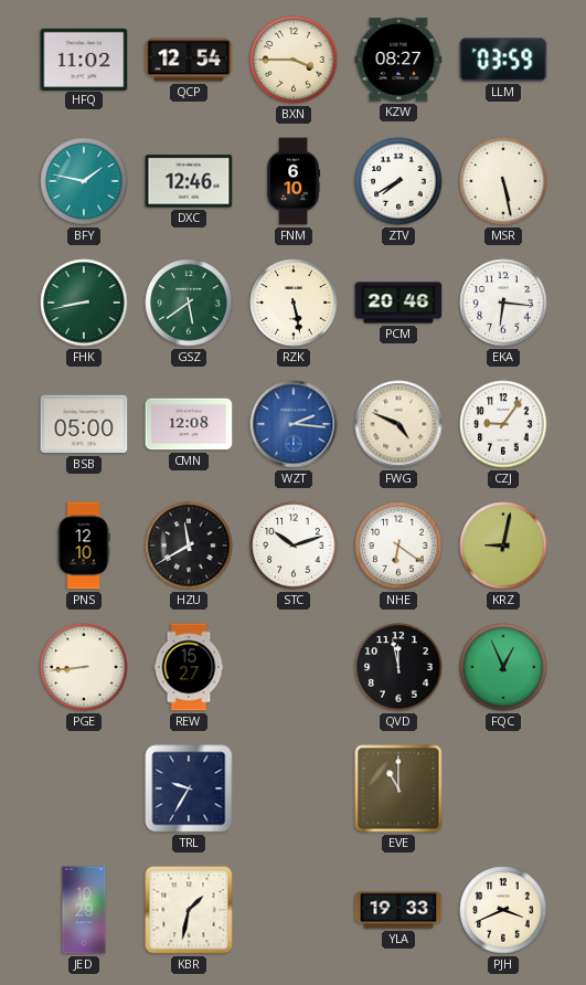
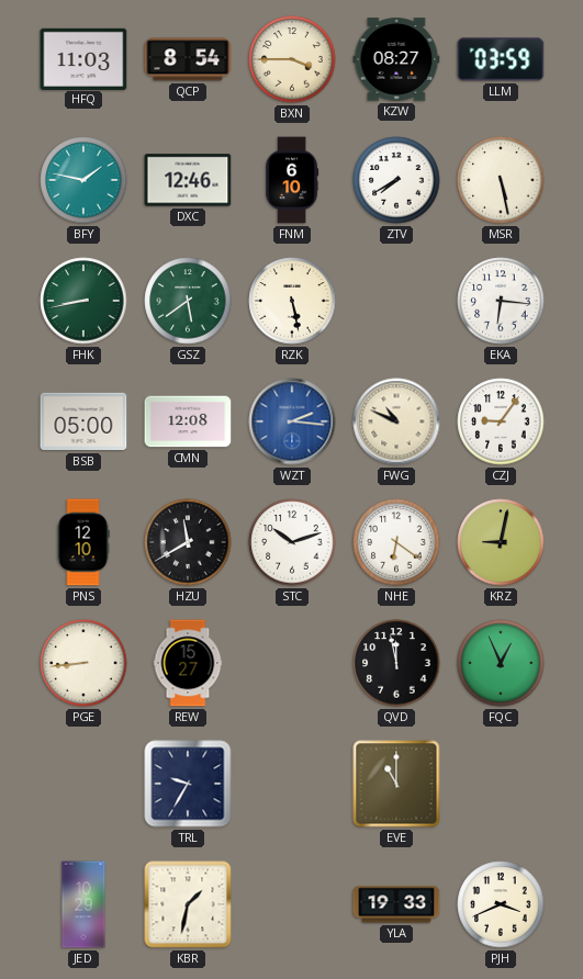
HFQ: 11:02 -> 11:03 (83, 58)
QCP: 12:54 -> 8:54 (188, 59)
PCM: 20:46 -> none (398, 303)
FWG: 4:49 -> 10:49 (396, 421)
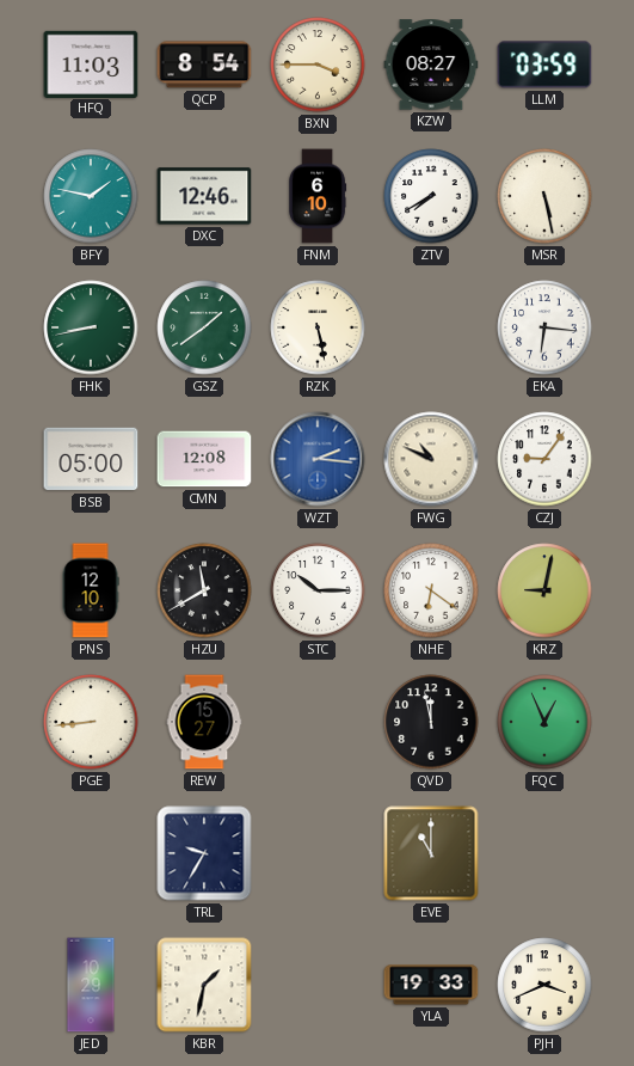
GSZ: 5:39 -> 1:39 (204, 327)
STC: 10:12 -> 10:15 (318, 590)
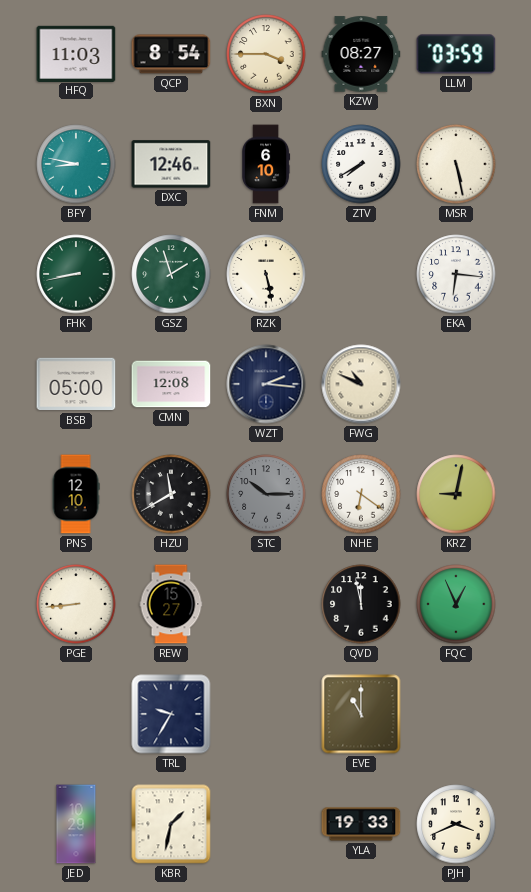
BFY: 1:47 -> 8:47 (76, 164)
GSZ: 1:39 -> 1:57 (171, 274)
WZT dial: blue -> navy (266, 384)
CZJ: 9:06 -> none (544, 459)
STC dial: white -> grey (266, 494)
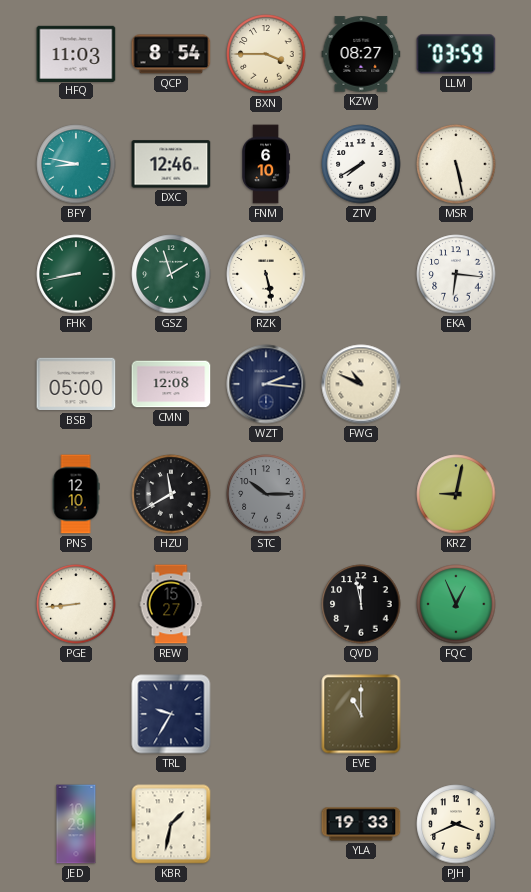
NHE: 6:21 -> none (361, 494)
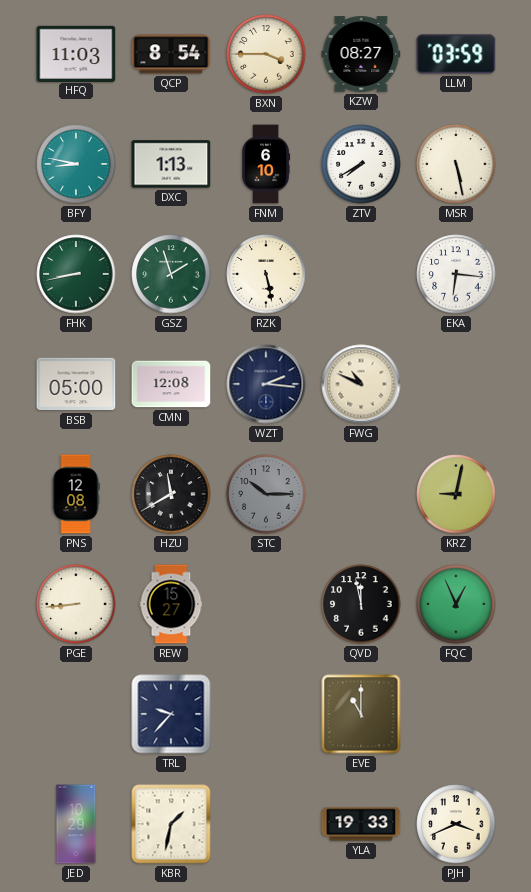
DXC: 12:46 -> 1:13 (171, 164)
PNS: 12:10 -> 12:08 (76, 494)
TRL: 9:35 -> 9:37 (171, 714)
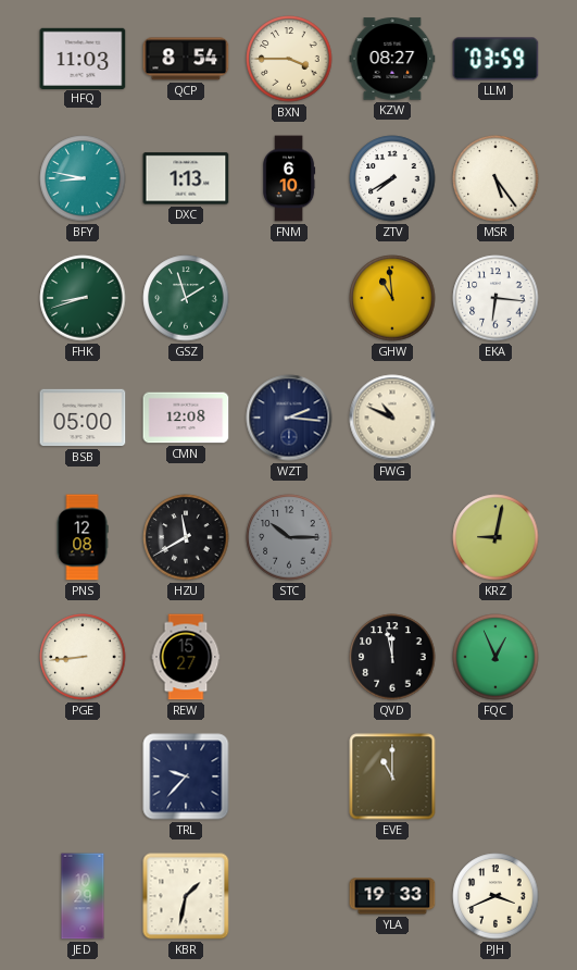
MSR: 5:28 -> 5:24 (496, 178)
FHK: 8:43 -> 8:42 (83, 298)
RZK: 5:28 -> none (266, 274)
GHW: none -> 10:59 (392, 298)
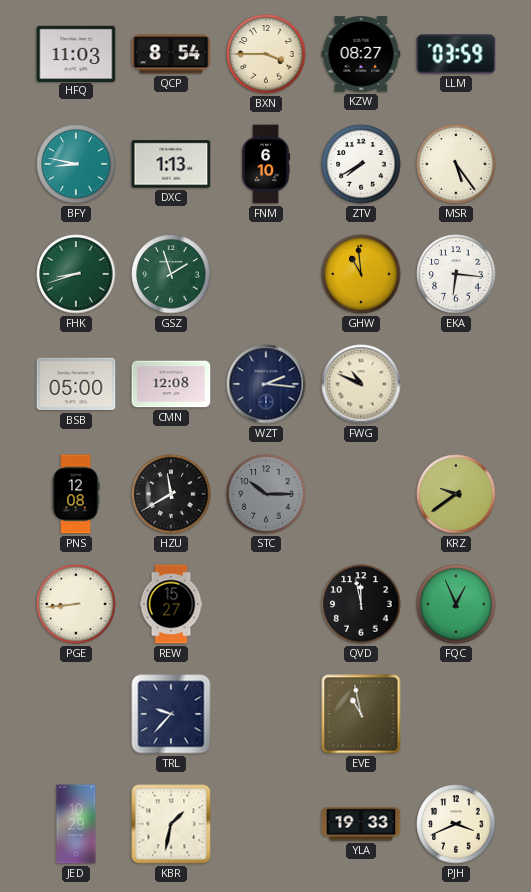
KRZ: 9:02 -> 9:39 (456, 494)
EVE: 11:00 -> 10:58 (361, 714)
